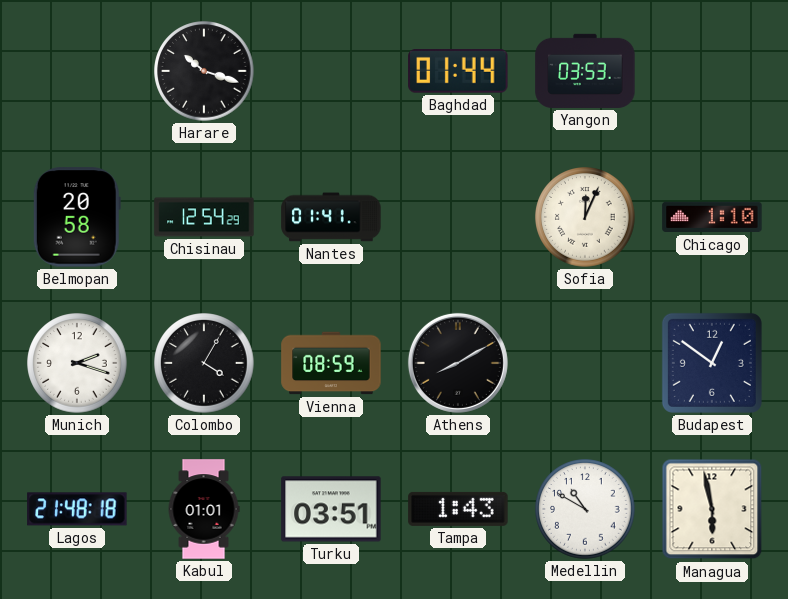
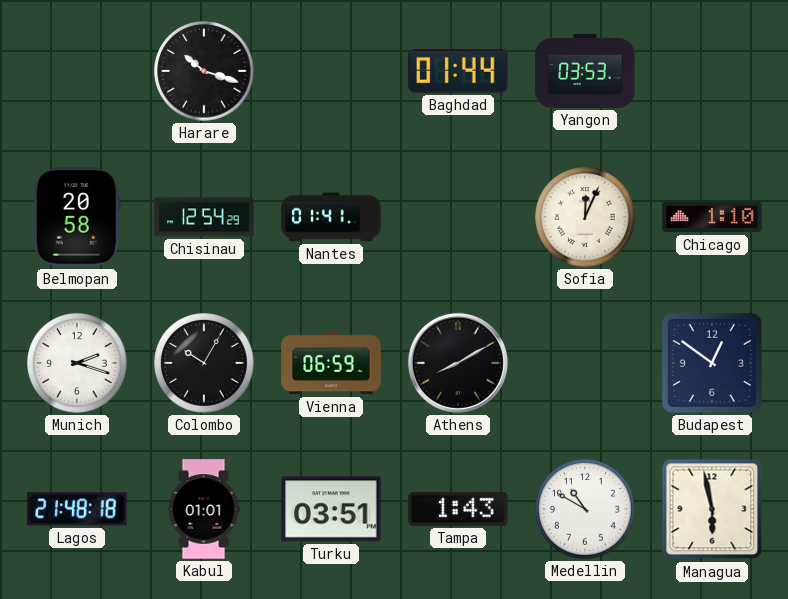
Colombo: 4:05 -> 10:05 (204, 363)
Vienna: 08:59 -> 06:59 (331, 363)
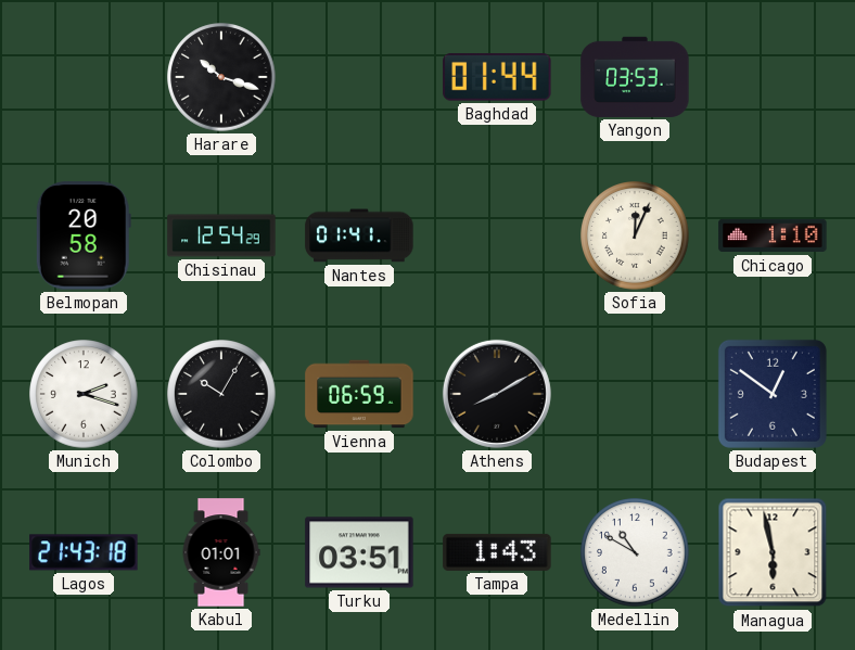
Lagos: 21:48 -> 21:43 (84, 552)
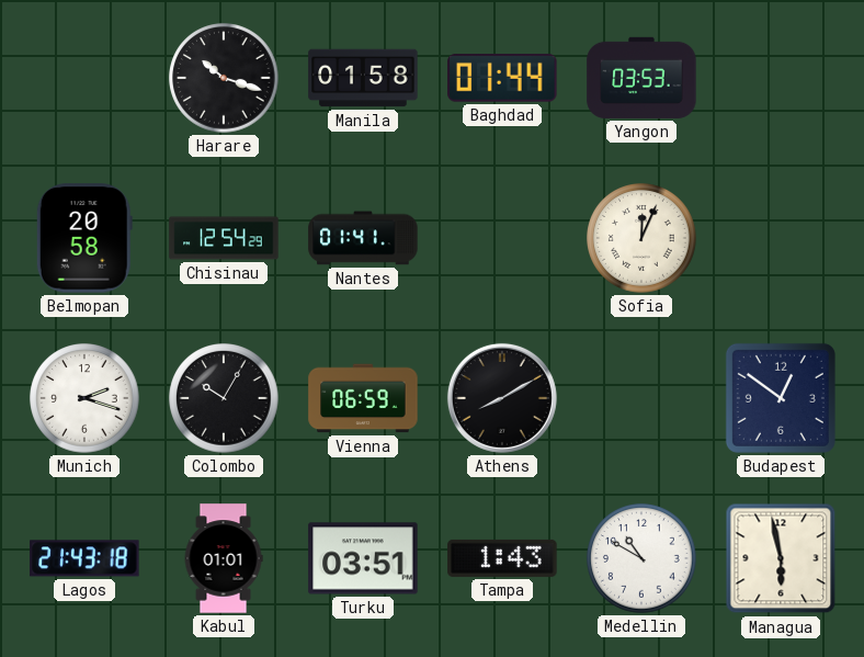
Manila: none -> 01:58 (363, 78)
Chicago: 1:10 -> none (773, 235)
